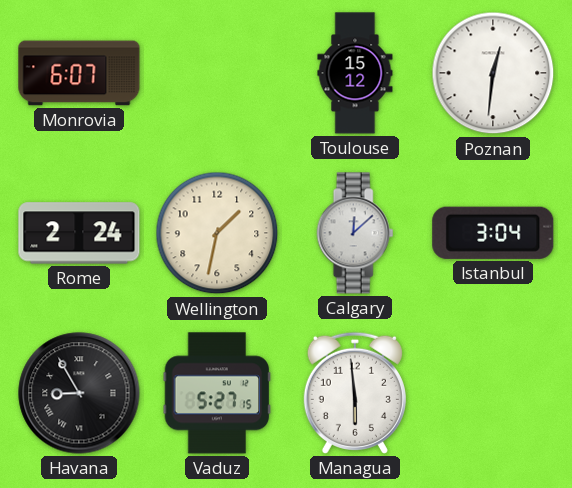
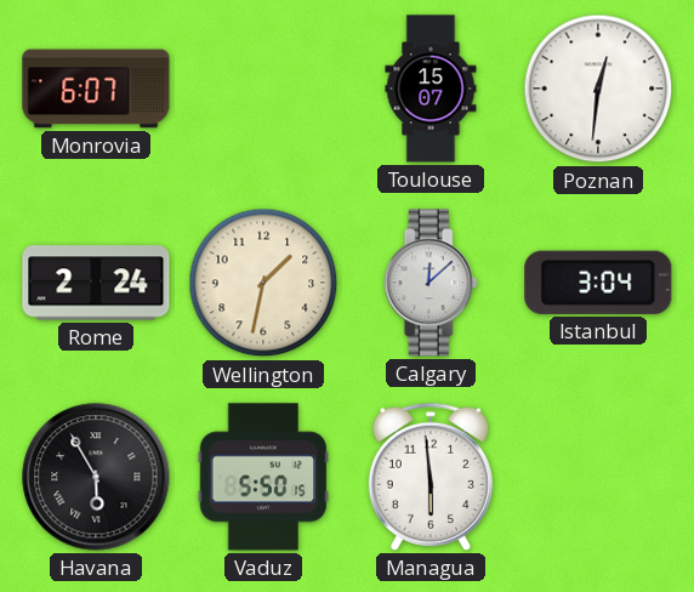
Toulouse: 15:12 -> 15:07 (431, 89)
Havana: 8:55 -> 5:55 (96, 477)
Vaduz: 5:27 -> 5:50 (263, 477)
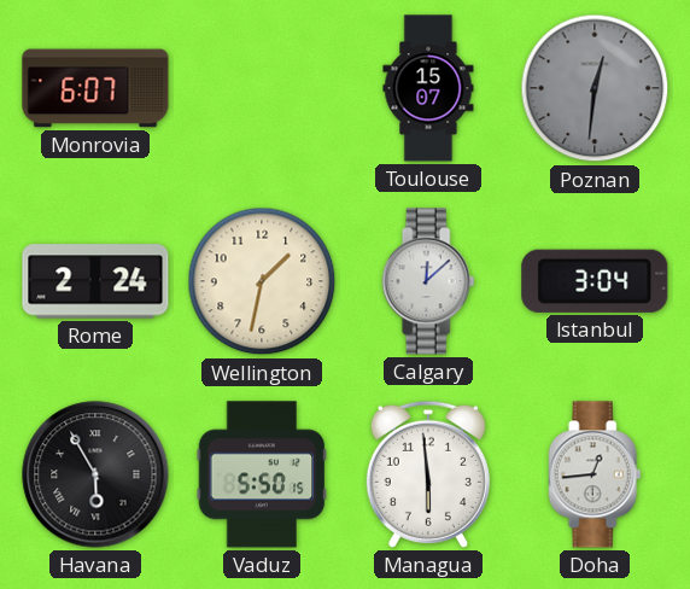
Poznan dial: white -> grey (595, 88)
Doha: none -> 12:44 (595, 474)
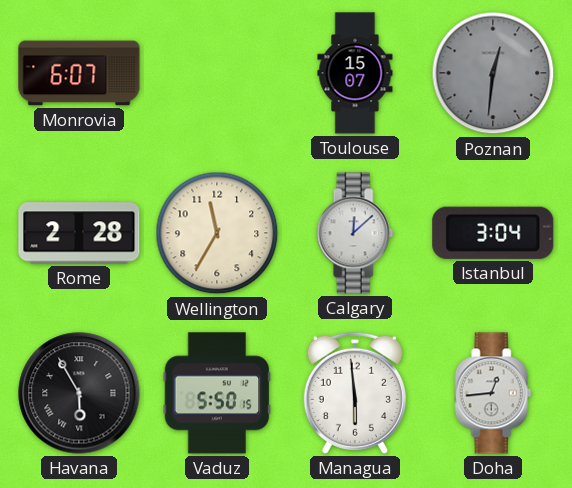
Rome: 2:24 -> 2:28 (79, 233)
Wellington: 1:32 -> 11:35 (217, 233)
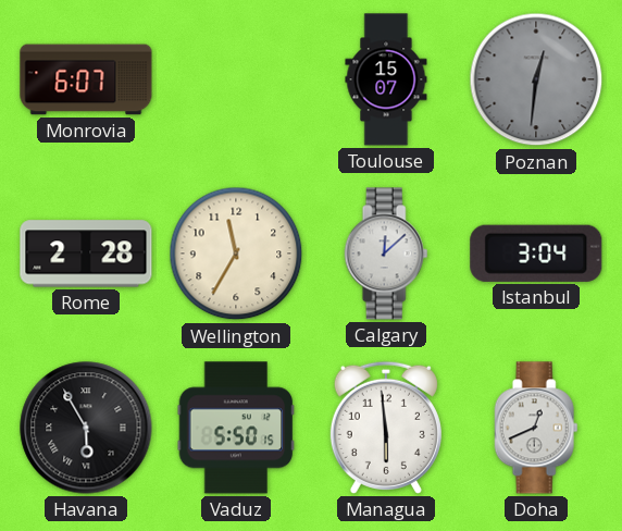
Doha: 12:44 -> 12:41 (536, 428)
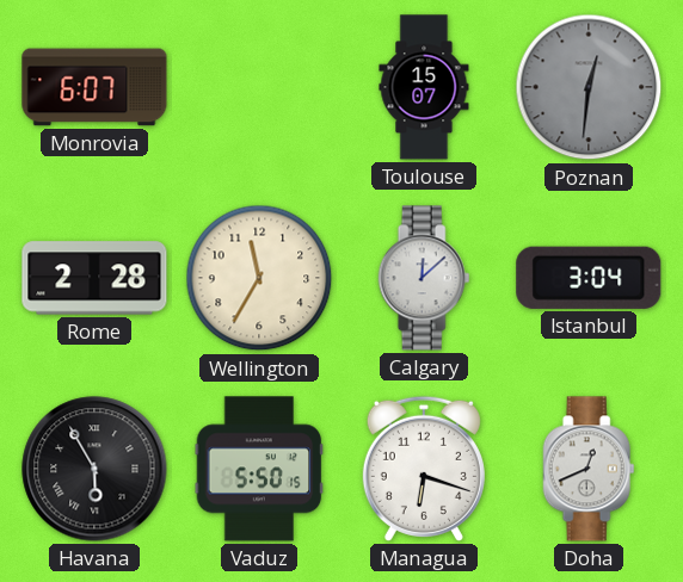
Managua: 5:59 -> 6:18 (424, 469)
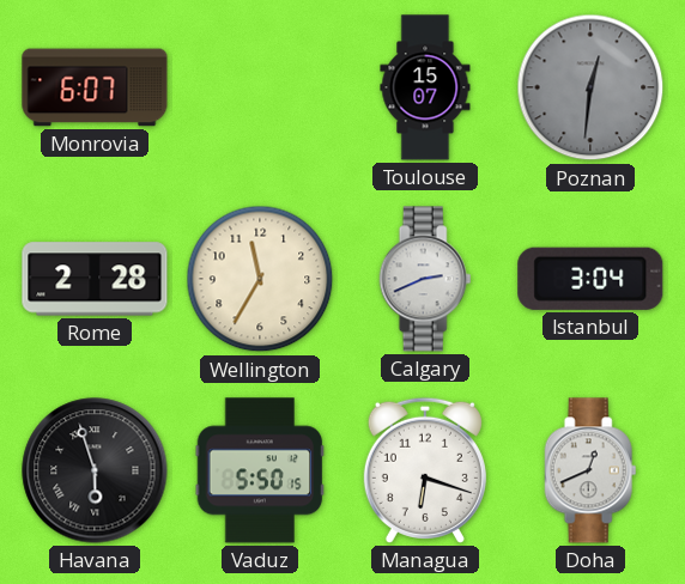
Calgary: 12:08 -> 2:41 (425, 279)
Havana: 5:55 -> 5:57 (95, 470)
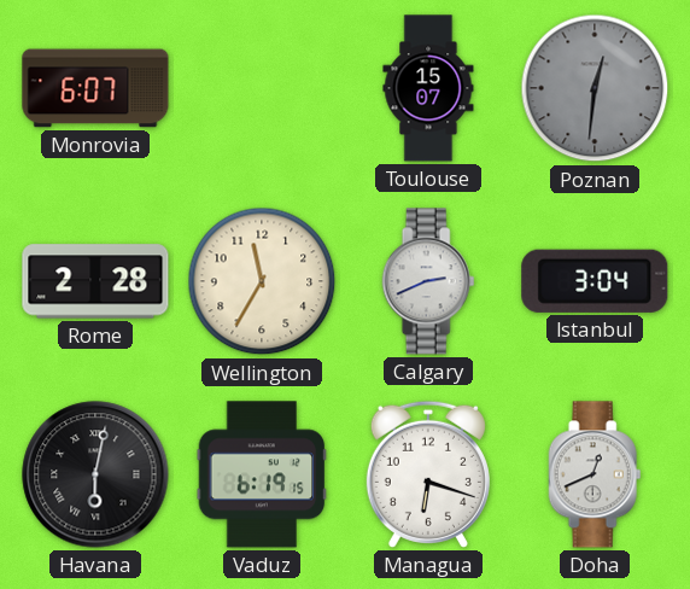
Havana: 5:57 -> 6:02 (95, 474)
Vaduz: 5:50 -> 6:19 (262, 474)
